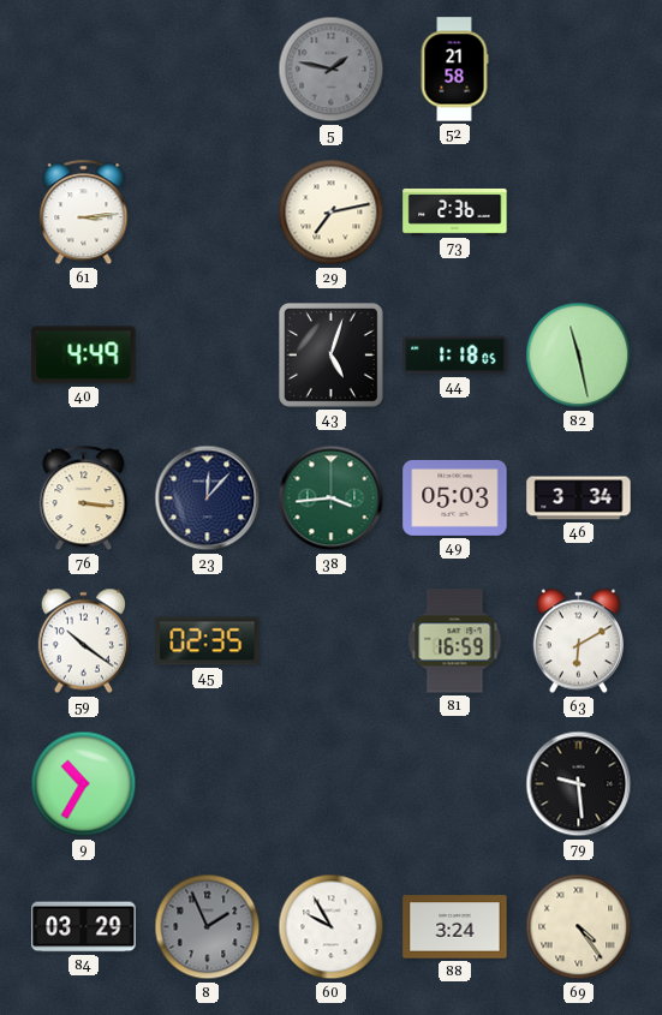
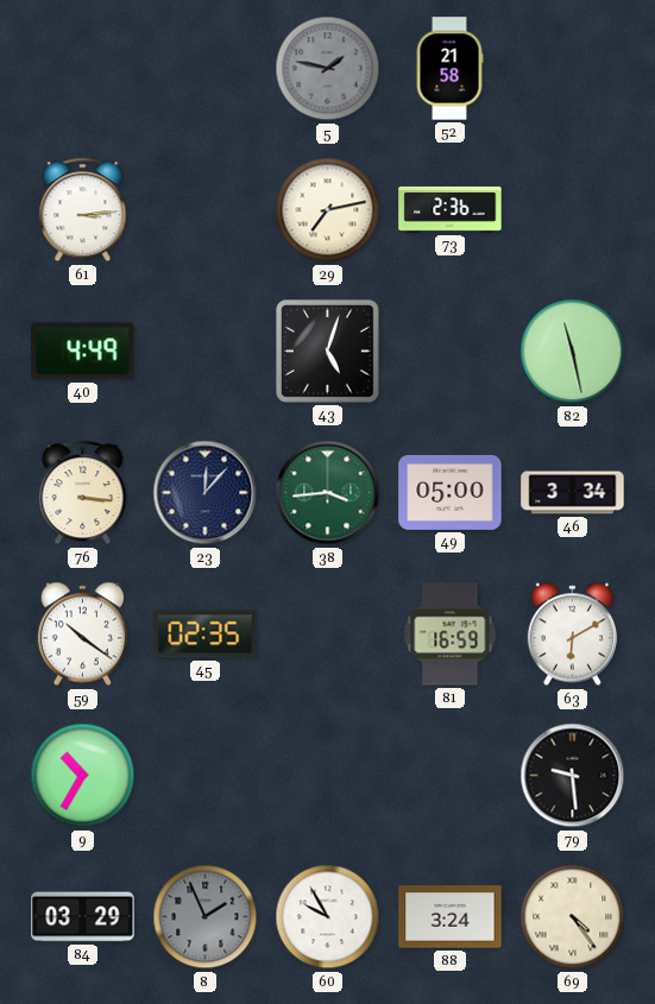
44: 1:18 -> none (455, 356)
49: 05:03 -> 05:00 (451, 492)
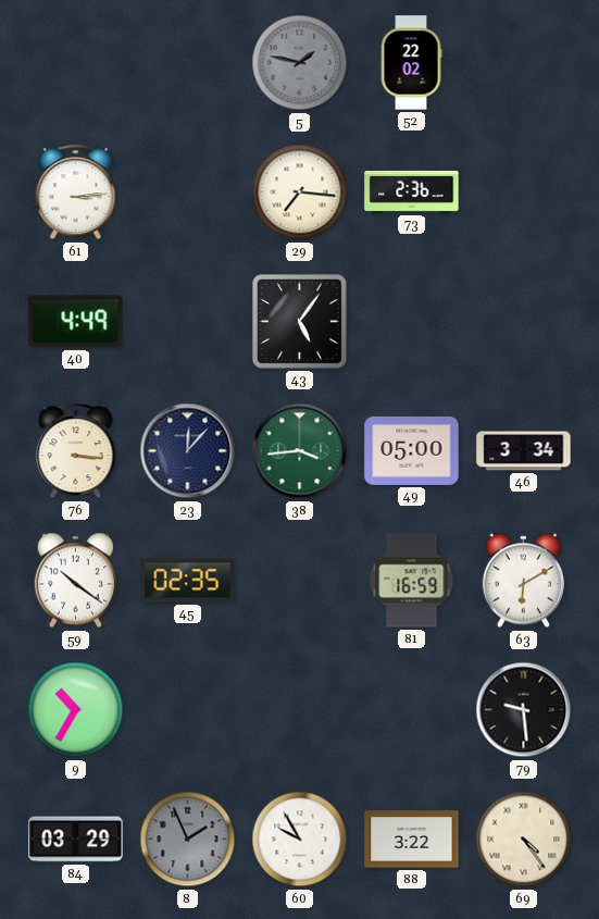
52: 21:58 -> 22:02 (411, 63)
29: 7:13 -> 7:16 (300, 193)
43: 5:03 -> 5:06 (300, 322)
82: 11:28 -> none (573, 352)
88: 3:24 -> 3:22 (412, 840)
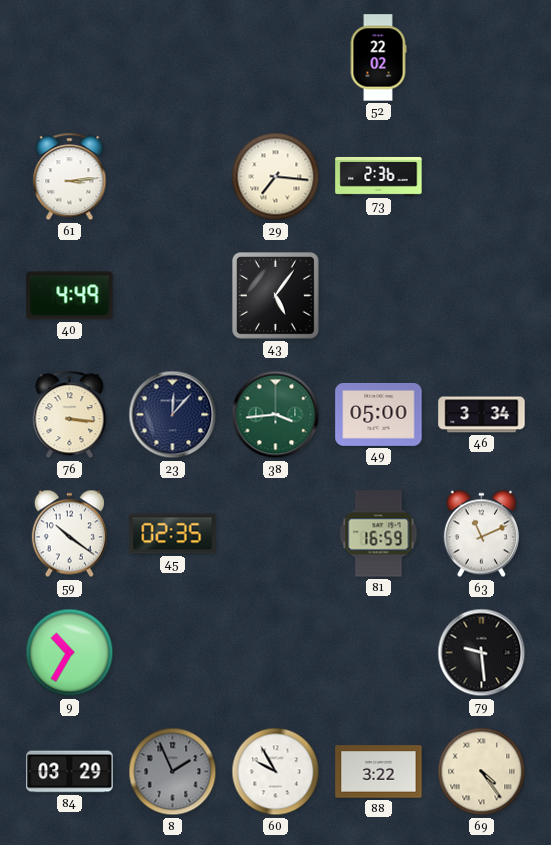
5: 1:47 -> none (300, 63)
63: 6:10 -> 11:11 (481, 534)
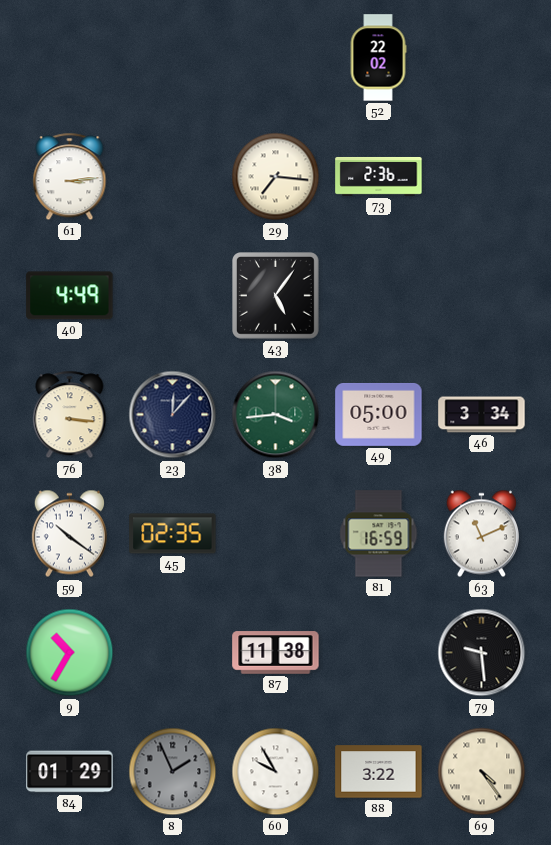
87: none -> 11:38 (276, 653)
84: 03:29 -> 01:29 (70, 772)
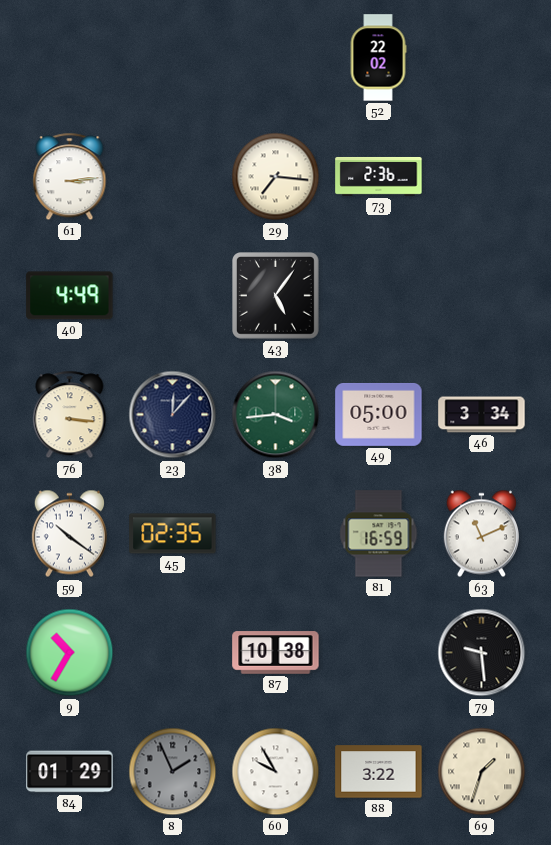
87: 11:38 -> 10:38 (276, 653)
69: 4:24 -> 1:33 (482, 772)
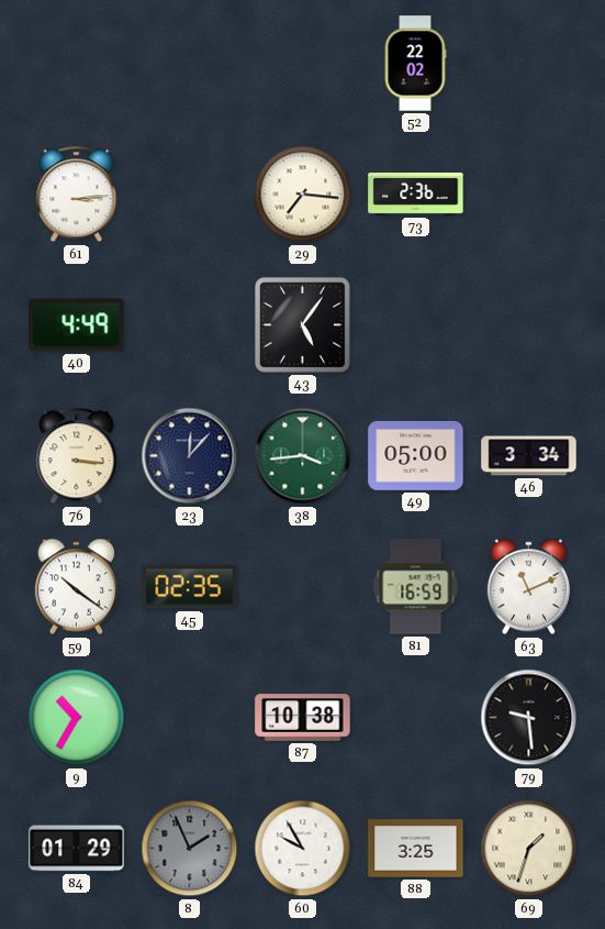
88: 3:22 -> 3:25 (416, 849)
